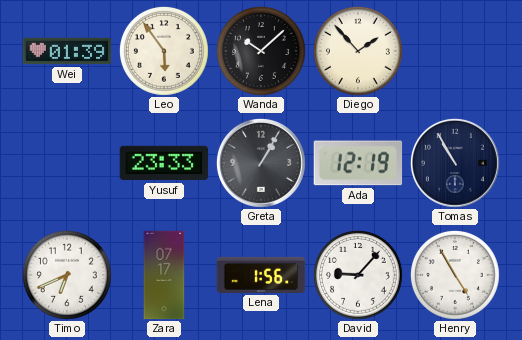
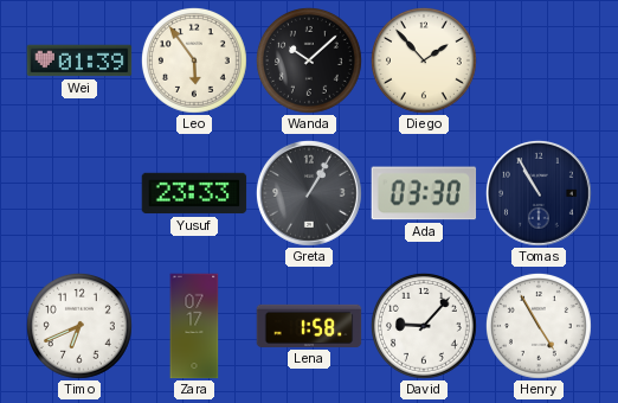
Ada: 12:19 -> 03:30 (424, 193)
Lena: 1:56 -> 1:58 (309, 326)
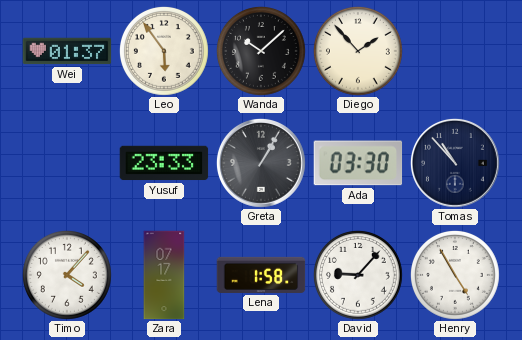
Wei: 01:39 -> 01:37 (67, 51)
Tomas: 10:55 -> 10:53 (455, 163)
Timo: 6:41 -> 4:07 (67, 275)
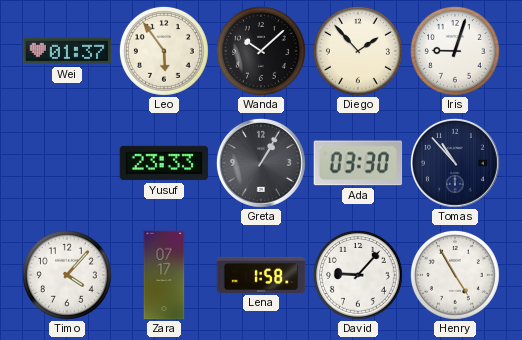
Iris: none -> 9:03 (455, 51)
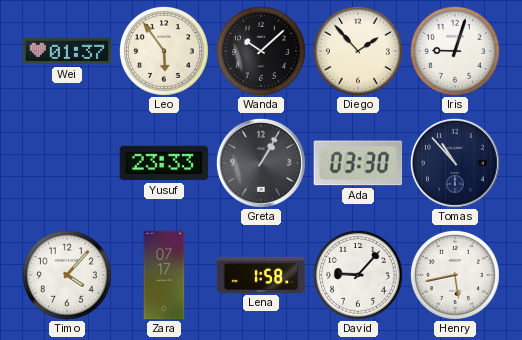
Henry: 4:55 -> 5:43 (455, 275)
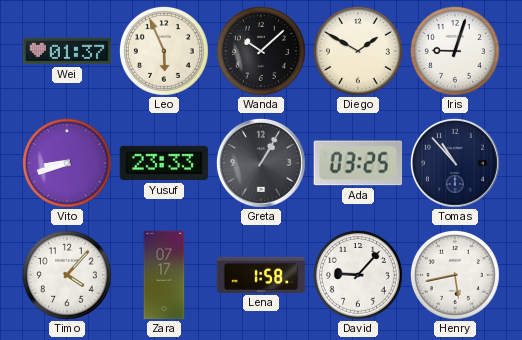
Leo: 5:54 -> 5:56 (164, 51)
Diego: 1:53 -> 1:50 (358, 51)
Vito: none -> 8:42 (67, 163)
Ada: 03:30 -> 03:25 (358, 163)
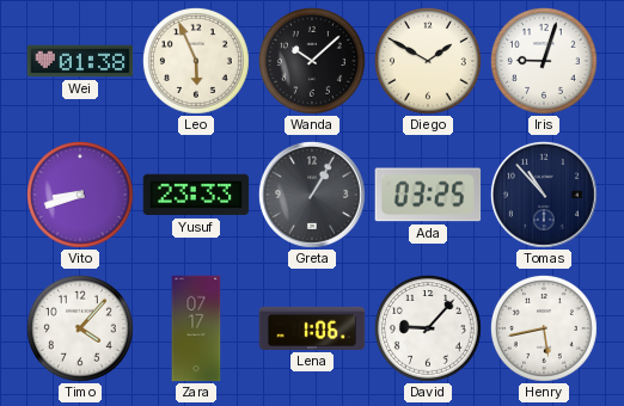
Wei: 01:37 -> 01:38 (80, 61)
Lena: 1:58 -> 1:06 (312, 328)
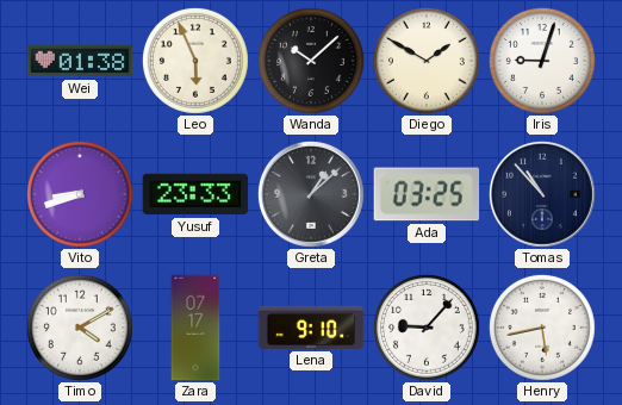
Greta: 1:05 -> 1:08 (311, 194)
Timo: 4:07 -> 4:10 (80, 328)
Lena: 1:06 -> 9:10 (311, 328)
